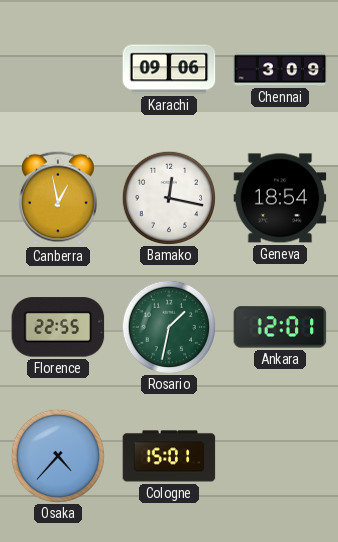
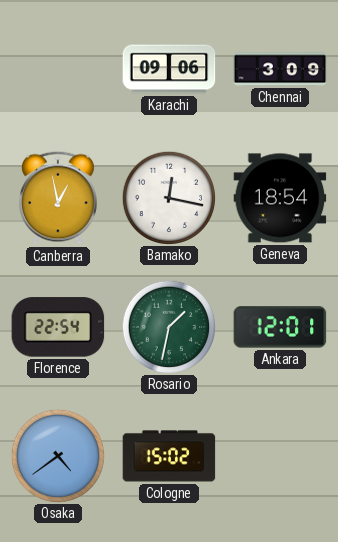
Florence: 22:55 -> 22:54 (58, 327)
Osaka: 4:37 -> 4:39 (57, 455)
Cologne: 15:01 -> 15:02 (169, 456)
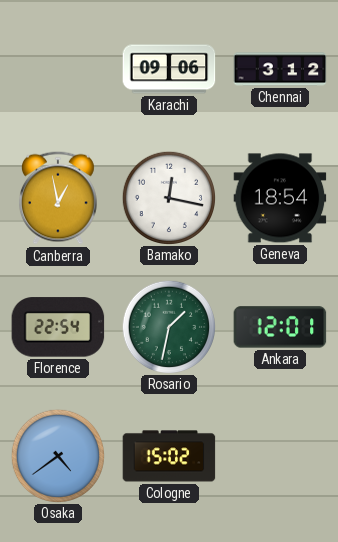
Chennai: 3:09 -> 3:12 (280, 69)
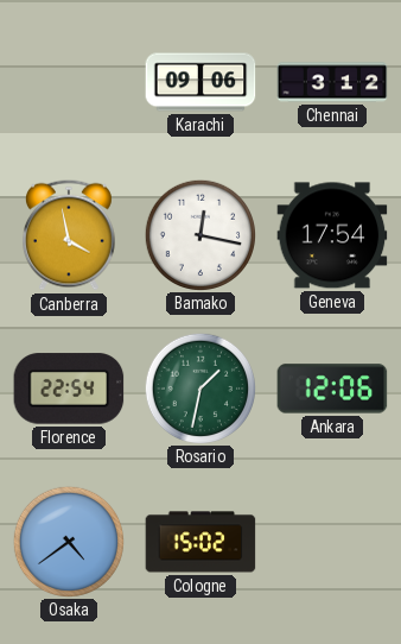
Canberra: 12:58 -> 3:58 (69, 235)
Geneva: 18:54 -> 17:54 (332, 235)
Ankara: 12:01 -> 12:06 (332, 389)
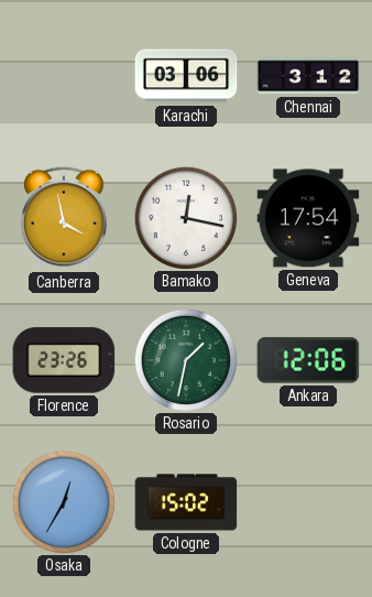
Karachi: 09:06 -> 03:06 (186, 76)
Florence: 22:54 -> 23:26 (64, 360)
Osaka: 4:39 -> 12:35 (63, 501)
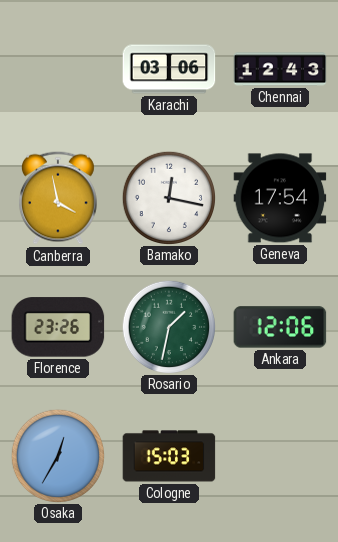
Chennai: 3:12 -> 12:43 (280, 69)
Cologne: 15:02 -> 15:03 (169, 456)
